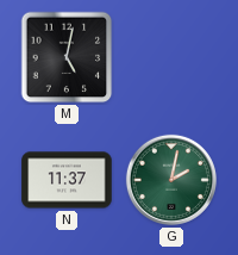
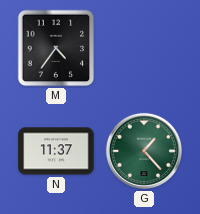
M: 5:02 -> 4:36 (56, 48)
G: 2:02 -> 1:23 (144, 151)
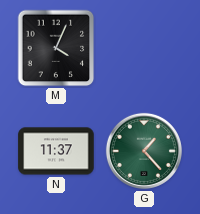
M: 4:36 -> 4:04 (56, 48)
